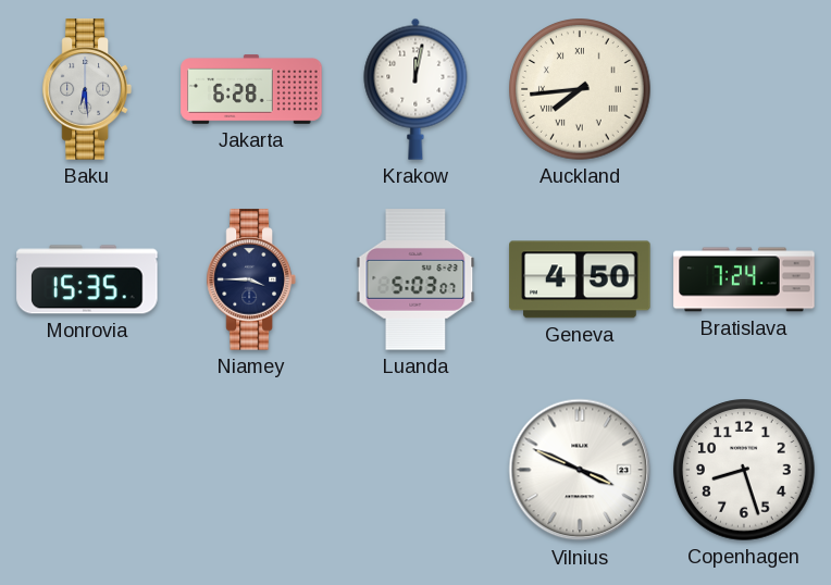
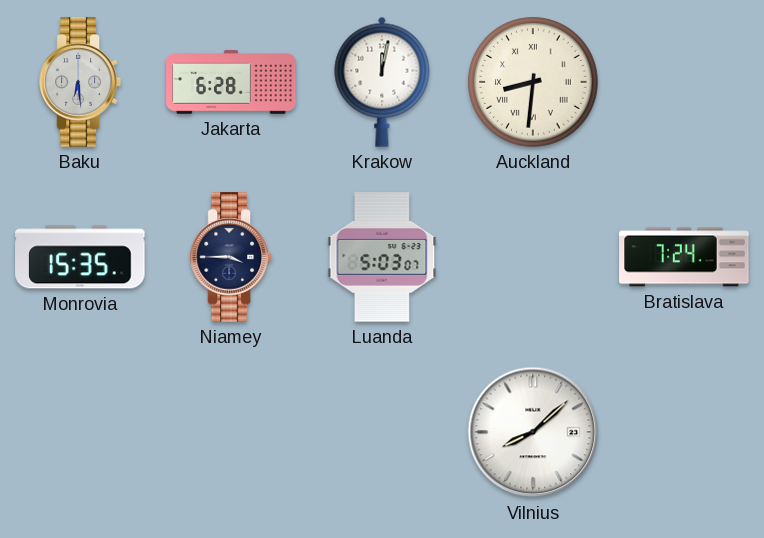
Auckland: 7:44 -> 8:31 (533, 82)
Geneva: 4:50 -> none (580, 279)
Vilnius: 3:49 -> 8:08 (533, 432)
Copenhagen: 8:27 -> none (744, 470)
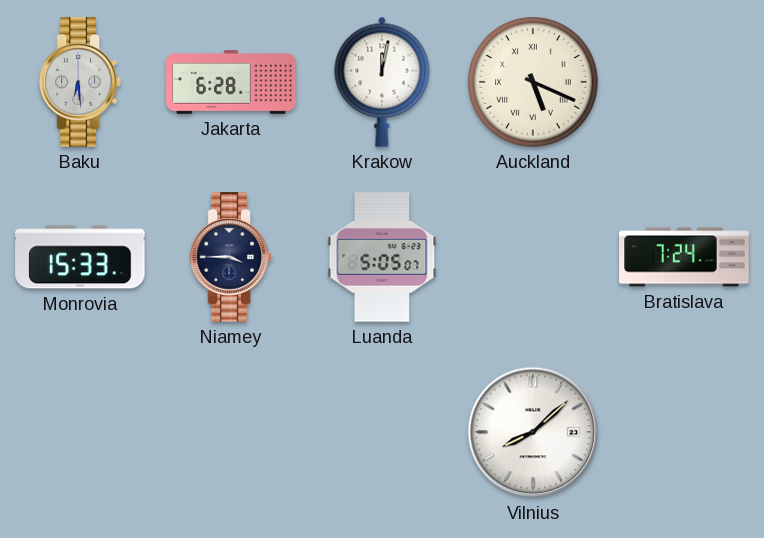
Auckland: 8:31 -> 5:19 (533, 82)
Monrovia: 15:35 -> 15:33 (80, 257)
Luanda: 5:03 -> 5:05 (382, 257)
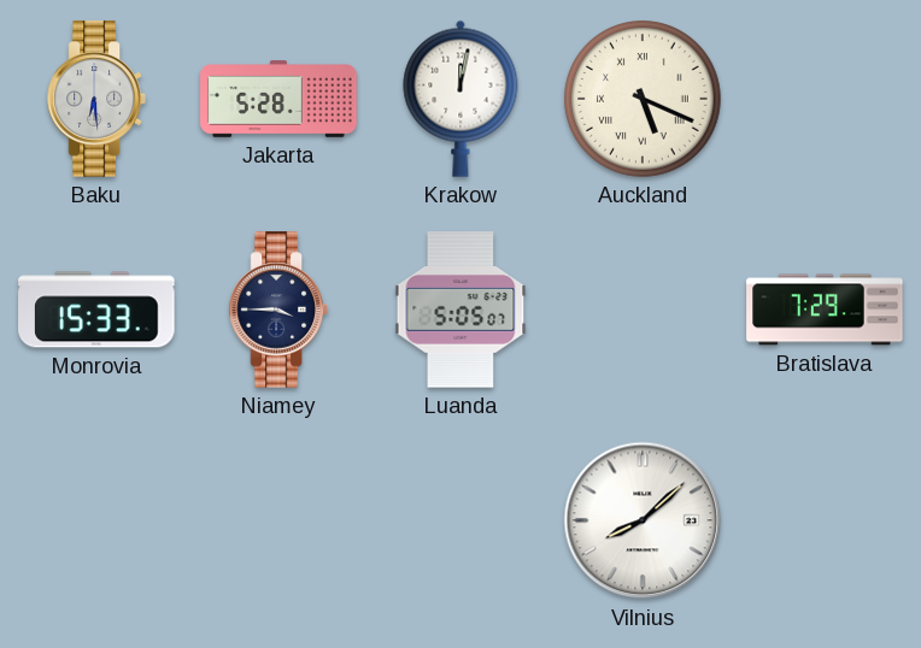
Jakarta: 6:28 -> 5:28 (278, 99)
Bratislava: 7:24 -> 7:29 (825, 310)
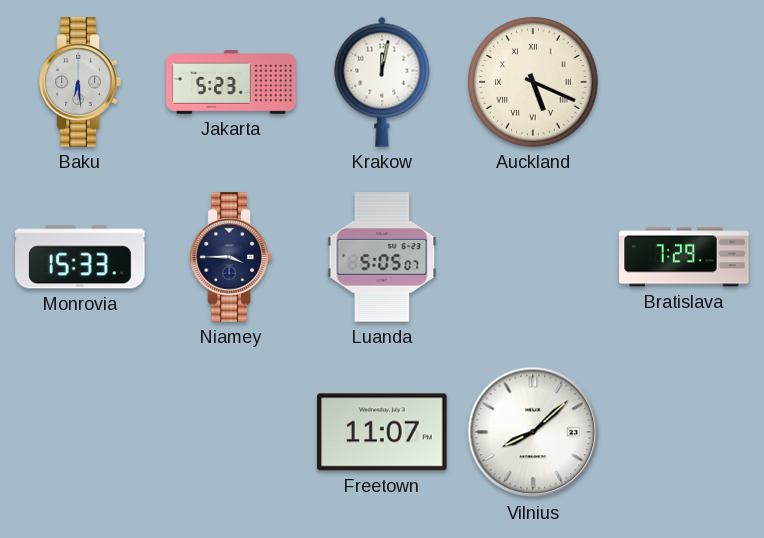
Jakarta: 5:28 -> 5:23 (231, 82)
Freetown: none -> 11:07 (382, 432)
